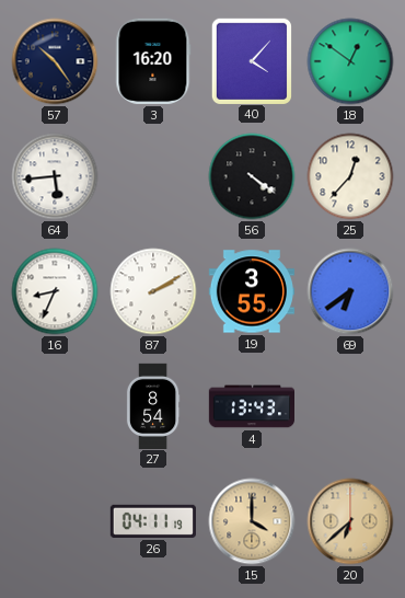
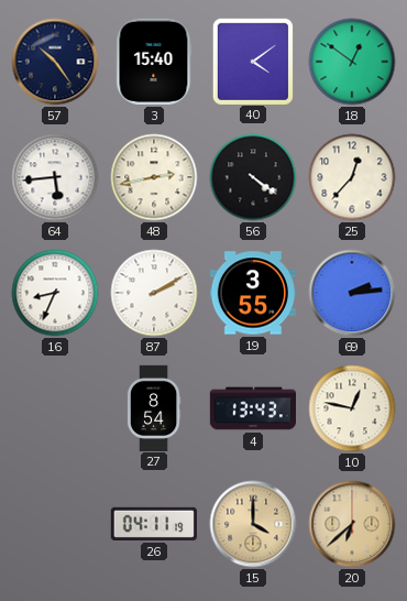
3: 16:20 -> 15:40 (154, 62)
40: 4:07 -> 4:09 (253, 61)
48: none -> 2:43 (154, 177)
69: 6:39 -> 2:14 (352, 293)
10: none -> 12:47 (352, 408)
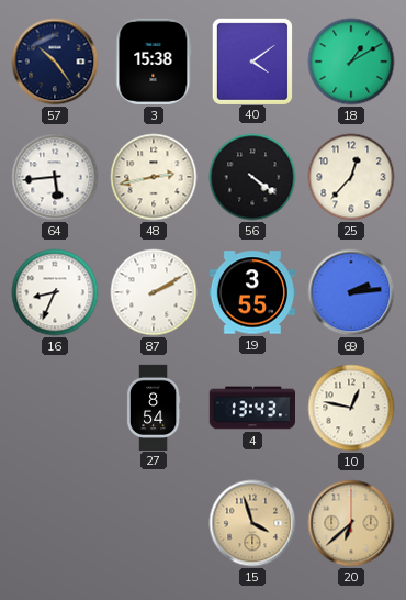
3: 15:40 -> 15:38 (154, 62)
18: 12:51 -> 1:10 (351, 62)
26: 04:11 -> none (154, 524)
15: 4:00 -> 3:57 (252, 523)
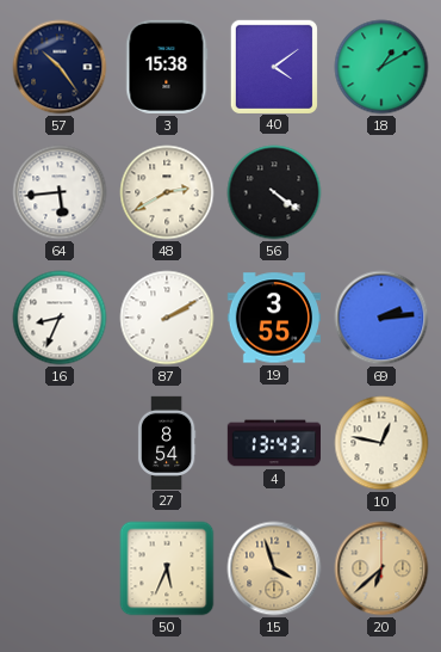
48: 2:43 -> 2:40 (167, 192)
25: 12:37 -> none (351, 177)
50: none -> 5:34 (167, 568)
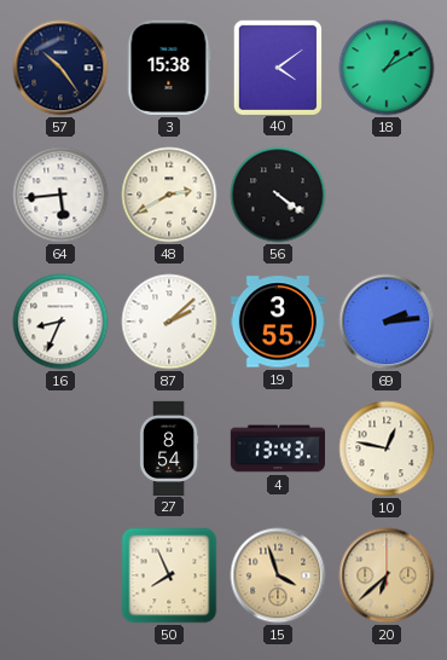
87: 2:10 -> 2:08 (169, 322)
50: 5:34 -> 7:56 (169, 575)
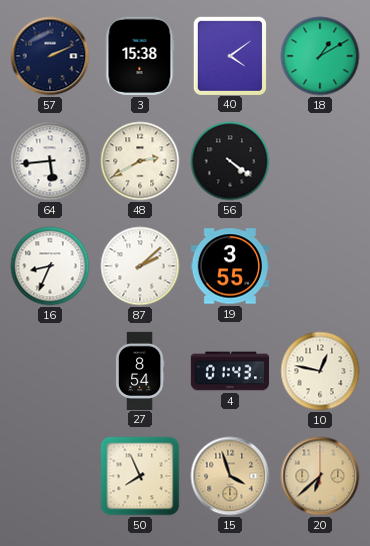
57: 10:24 -> 2:11 (50, 56)
69: 2:14 -> none (387, 322)
4: 13:43 -> 01:43 (229, 371)
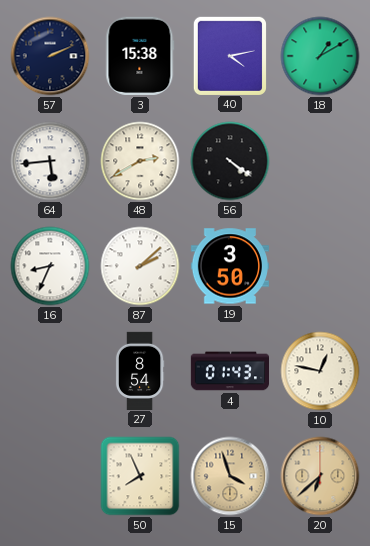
40: 4:09 -> 4:13 (230, 55)
19: 3:55 -> 3:50 (229, 266)
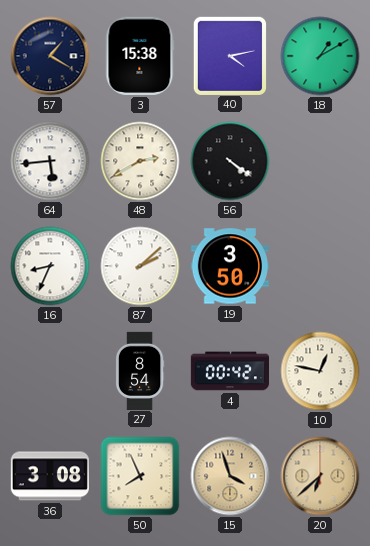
57: 2:11 -> 1:20 (50, 56)
4: 01:43 -> 00:42 (229, 371)
36: none -> 3:08 (49, 476)
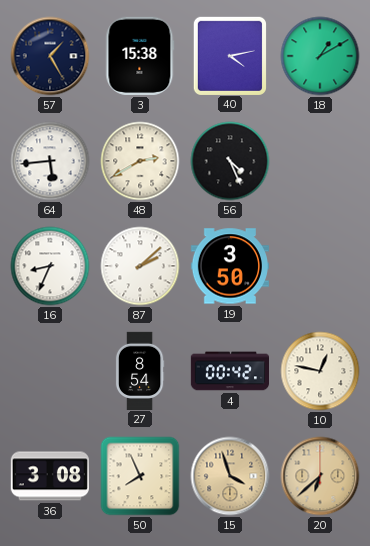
57: 1:20 -> 1:25 (50, 56)
56: 4:21 -> 4:26 (230, 161)
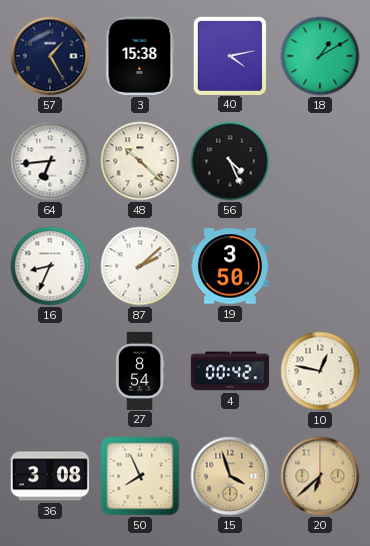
64: 5:44 -> 6:44 (50, 161)
48: 2:40 -> 10:22 (140, 161)
